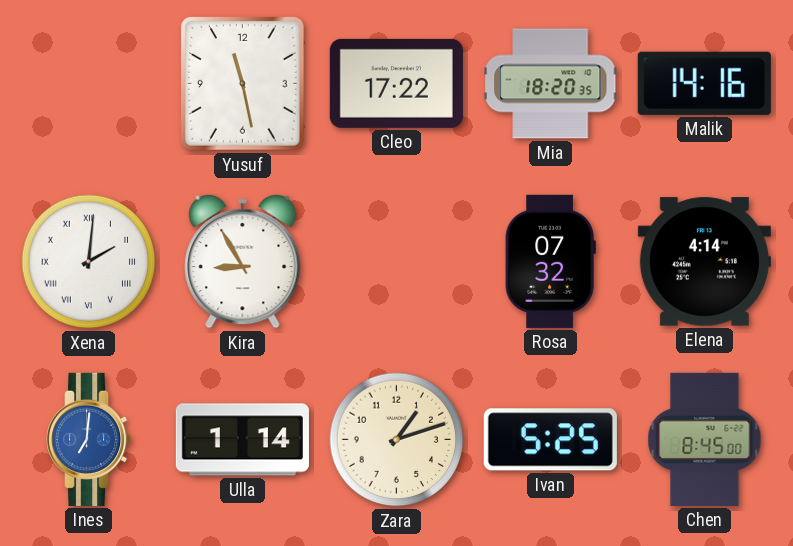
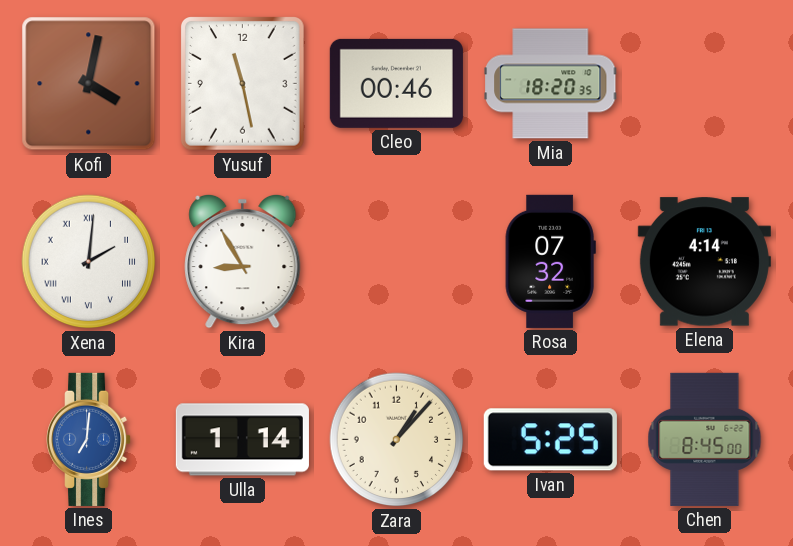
Kofi: none -> 4:02 (89, 84)
Cleo: 17:22 -> 00:46 (396, 83)
Malik: 14:16 -> none (704, 83)
Zara: 1:12 -> 1:07 (397, 440)
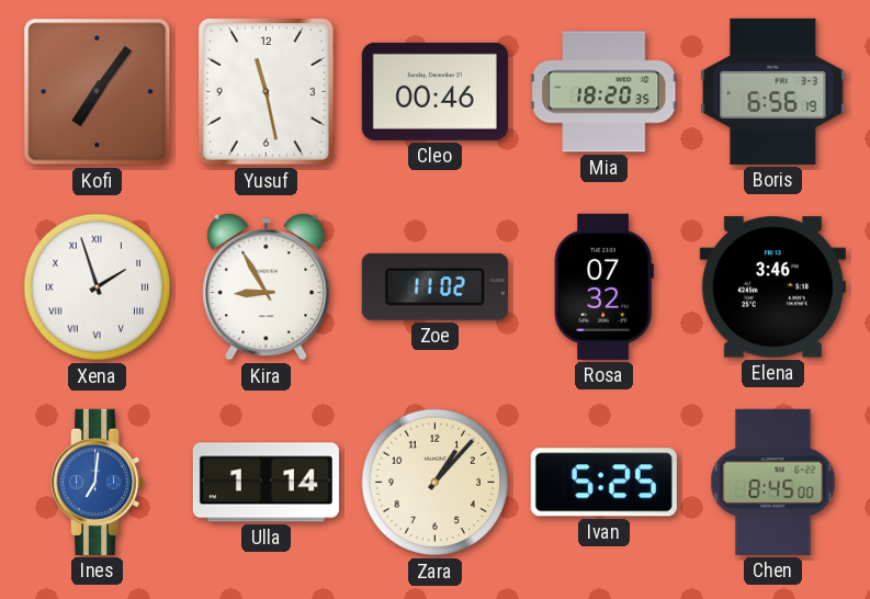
Kofi: 4:02 -> 7:06 (98, 92)
Boris: none -> 6:56 (773, 91)
Xena: 2:01 -> 1:57 (98, 287)
Zoe: none -> 11:02 (434, 286)
Elena: 4:14 -> 3:46 (772, 287)
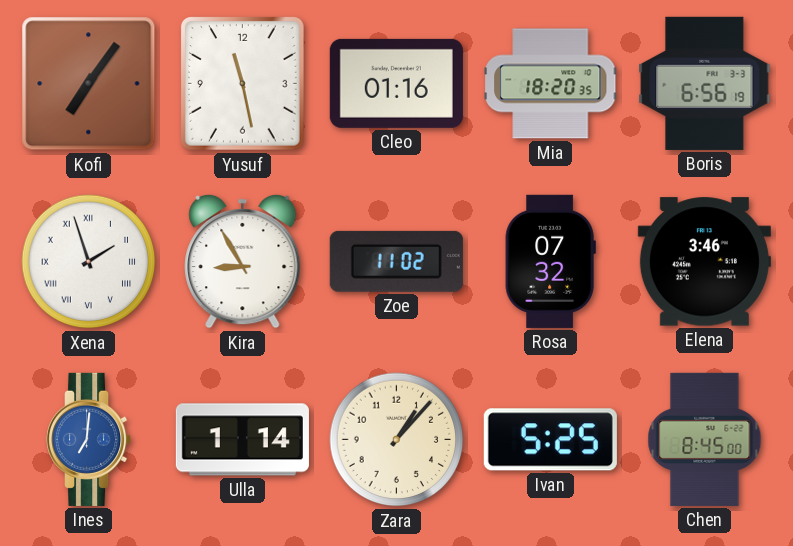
Cleo: 00:46 -> 01:16 (396, 83)
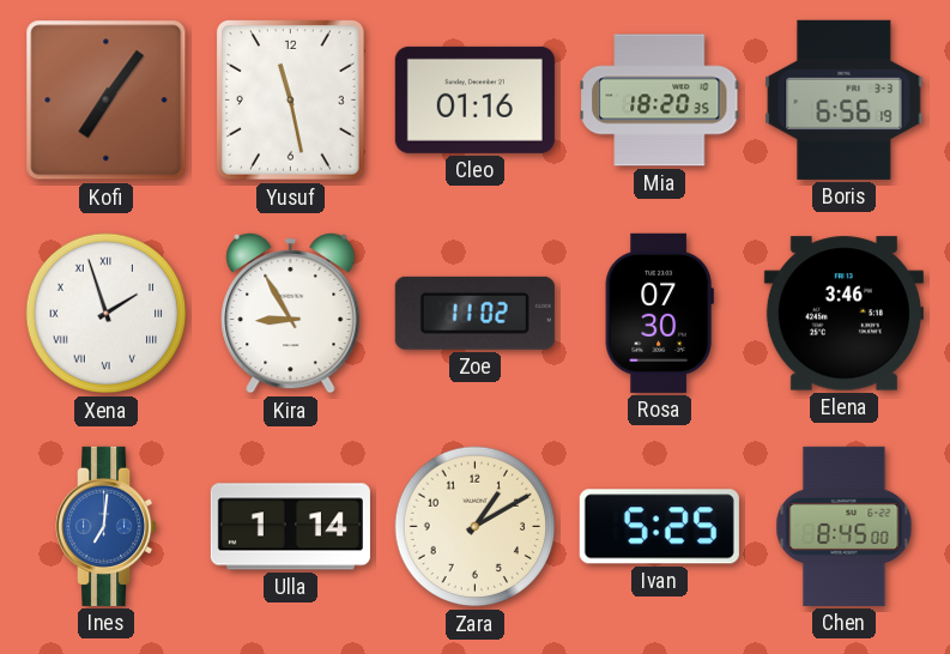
Rosa: 07:32 -> 07:30 (659, 313)
Zara: 1:07 -> 1:10 (476, 527)
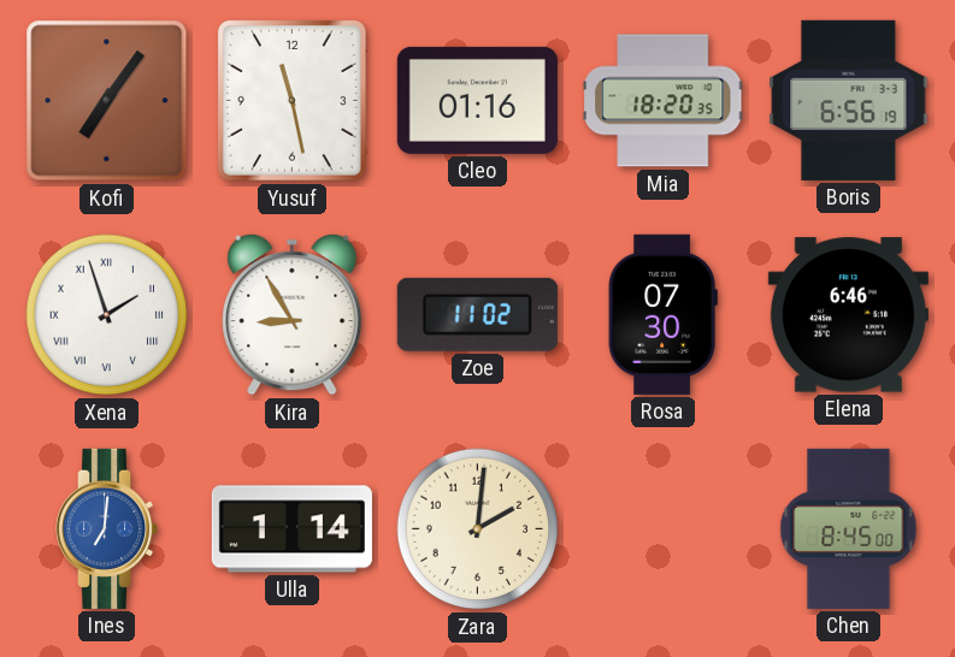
Elena: 3:46 -> 6:46 (848, 315)
Zara: 1:10 -> 2:01 (478, 529)
Ivan: 5:25 -> none (659, 527)
